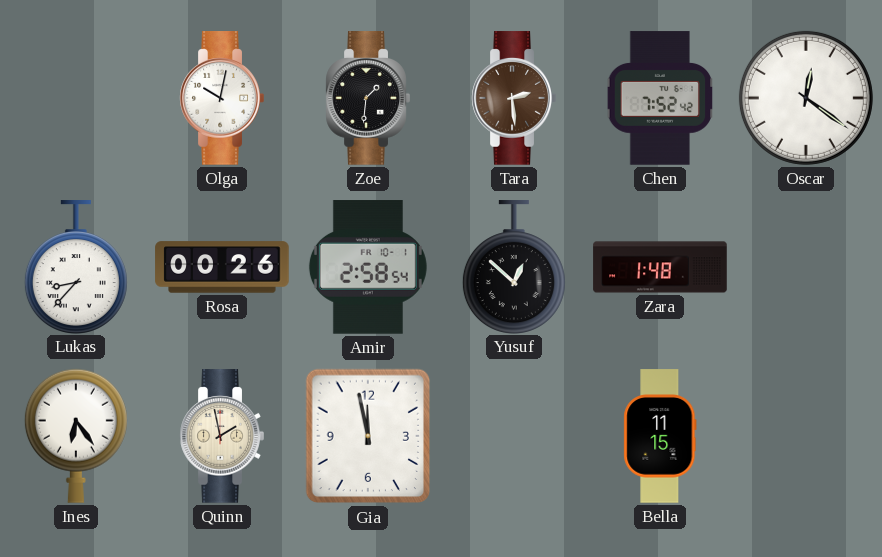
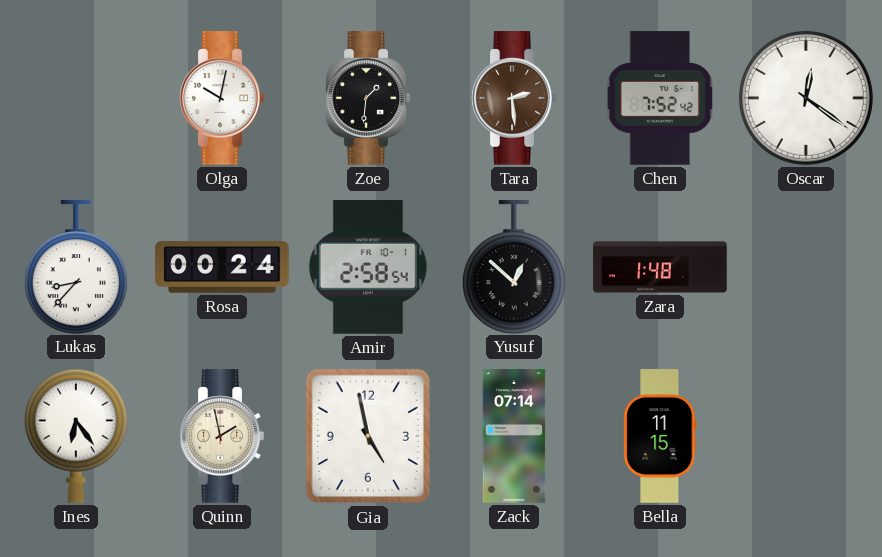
Rosa: 00:26 -> 00:24 (222, 267)
Gia: 11:58 -> 4:58 (368, 436)
Zack: none -> 07:14 (514, 436)
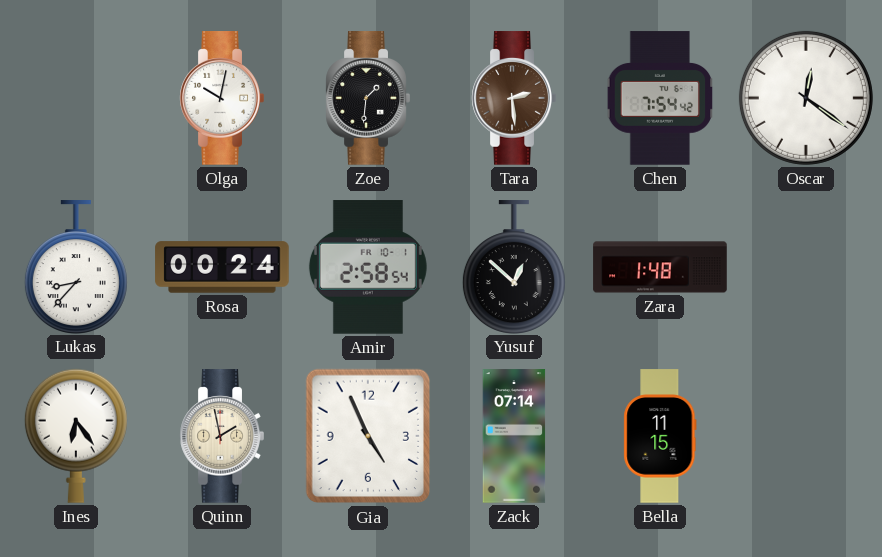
Chen: 7:52 -> 7:54 (660, 98)
Gia: 4:58 -> 4:56 (368, 436)
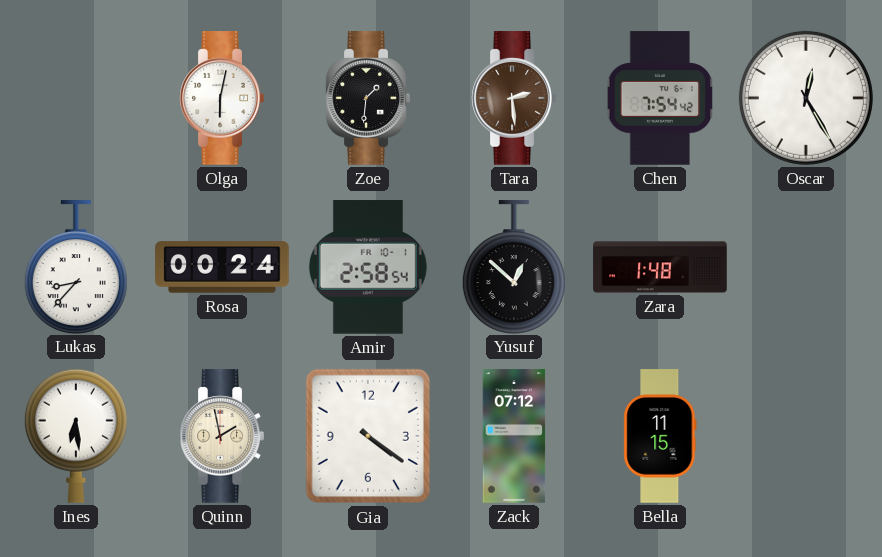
Olga: 10:02 -> 6:02 (222, 98)
Oscar: 12:21 -> 12:25 (806, 98)
Ines: 6:24 -> 6:29 (76, 436)
Gia: 4:56 -> 4:21 (368, 436)
Zack: 07:14 -> 07:12 (514, 436)
